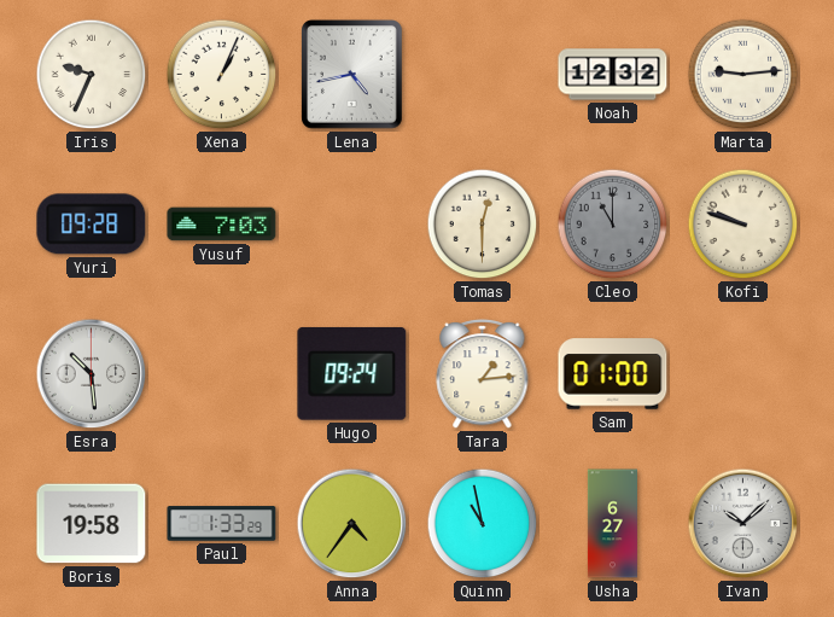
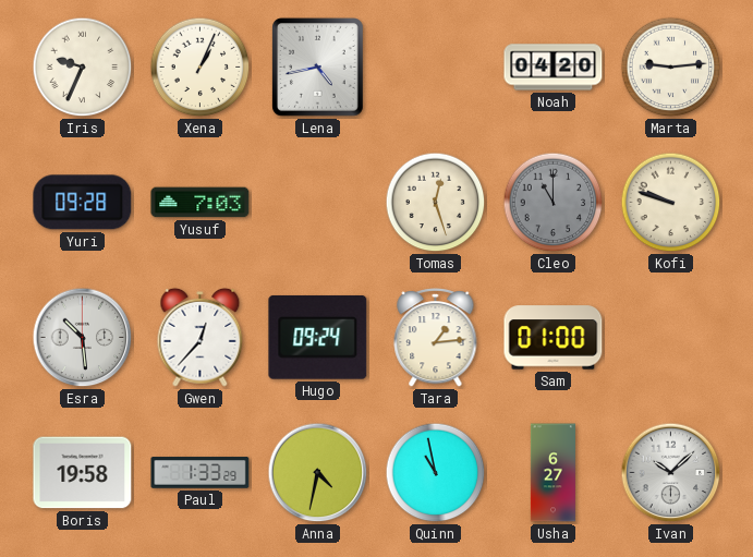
Noah: 12:32 -> 04:20 (554, 68)
Tomas: 12:30 -> 12:27 (436, 203)
Gwen: none -> 12:37 (201, 337)
Anna: 4:36 -> 4:32 (318, 473)
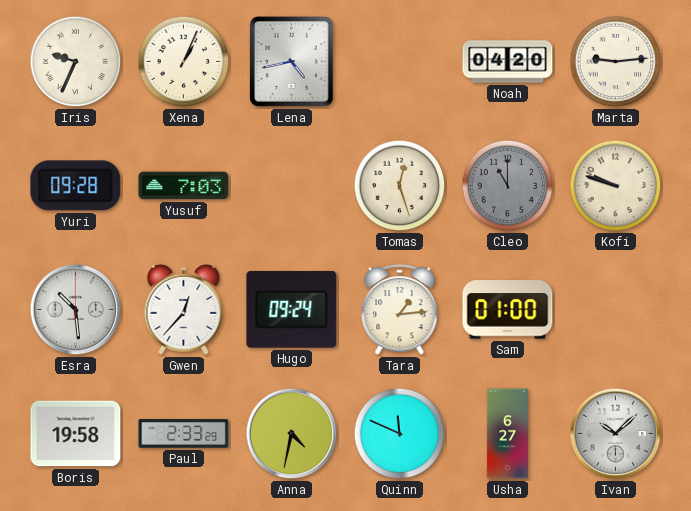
Paul: 1:33 -> 2:33 (184, 434)
Quinn: 10:58 -> 11:49 (400, 434)
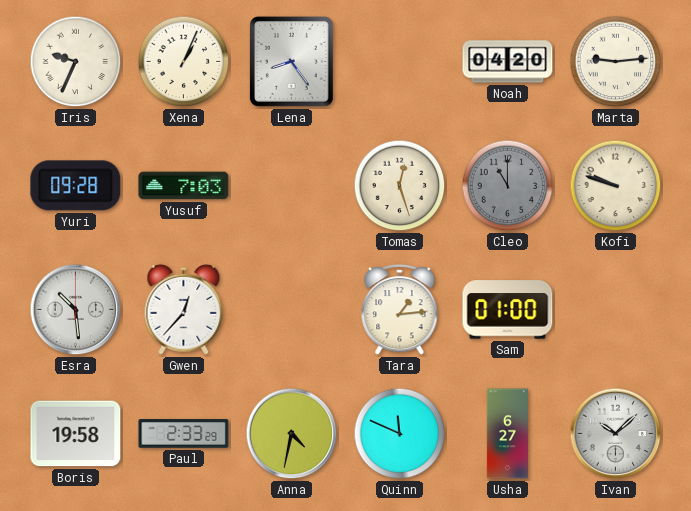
Lena: 4:43 -> 8:24 (292, 62)
Hugo: 09:24 -> none (292, 309)
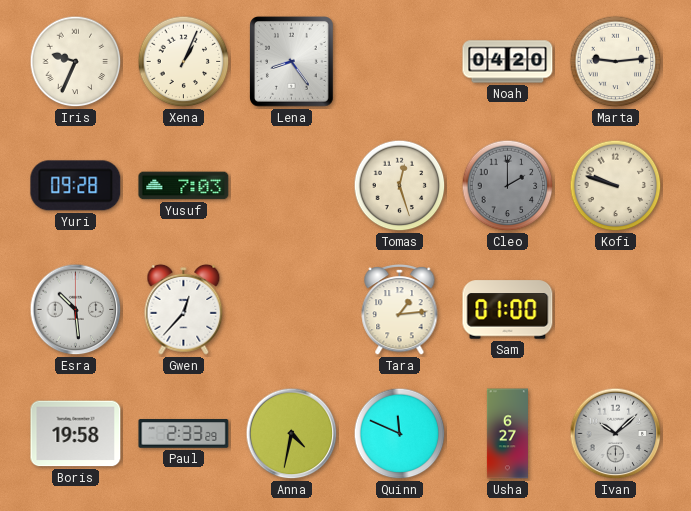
Cleo: 11:00 -> 2:00 (508, 186)
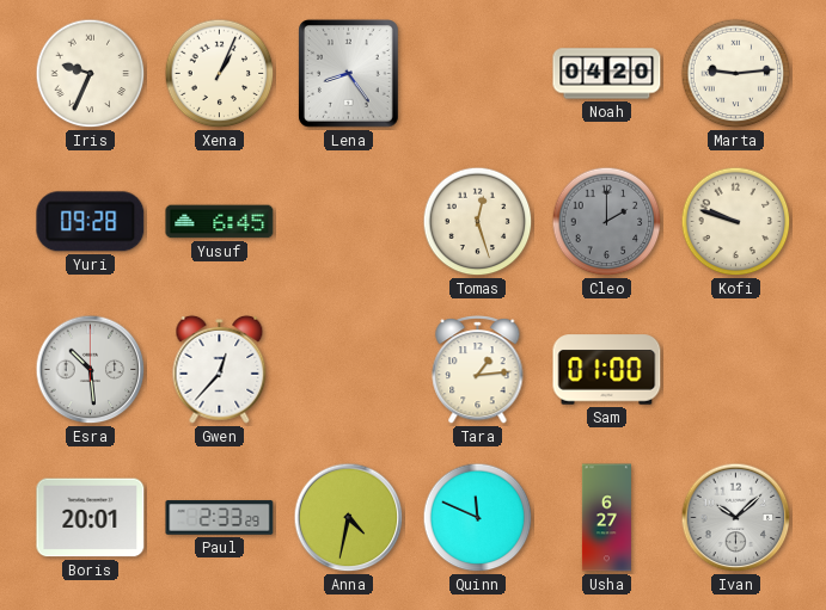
Yusuf: 7:03 -> 6:45 (220, 222)
Boris: 19:58 -> 20:01 (91, 518)
